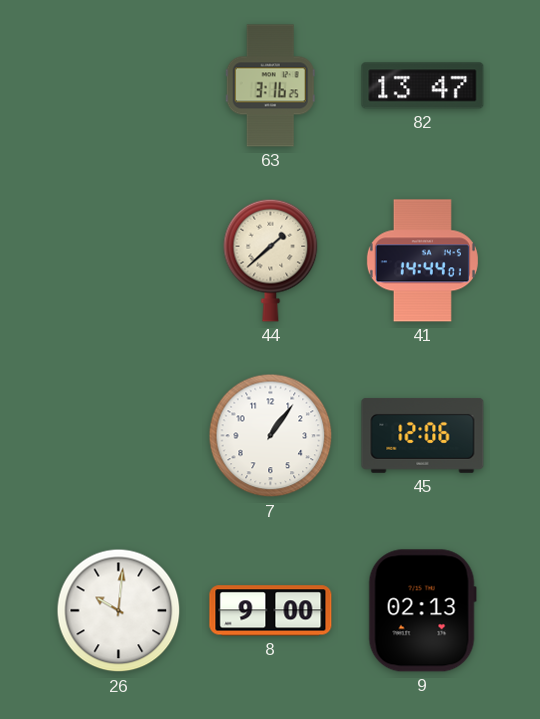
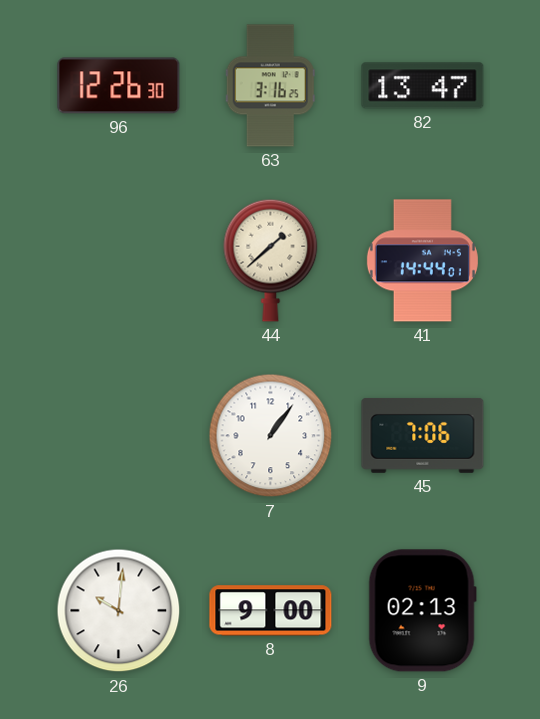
96: none -> 12:26 (119, 86)
45: 12:06 -> 7:06 (423, 435)
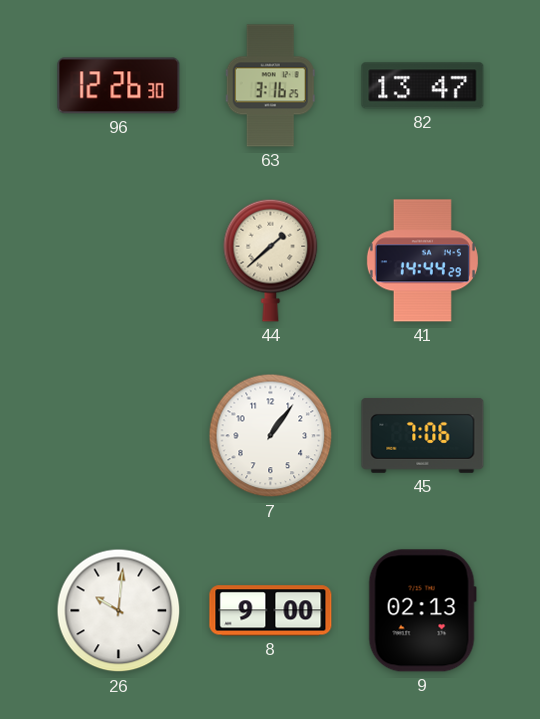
41: 14:44:01 -> 14:44:29 (422, 261)
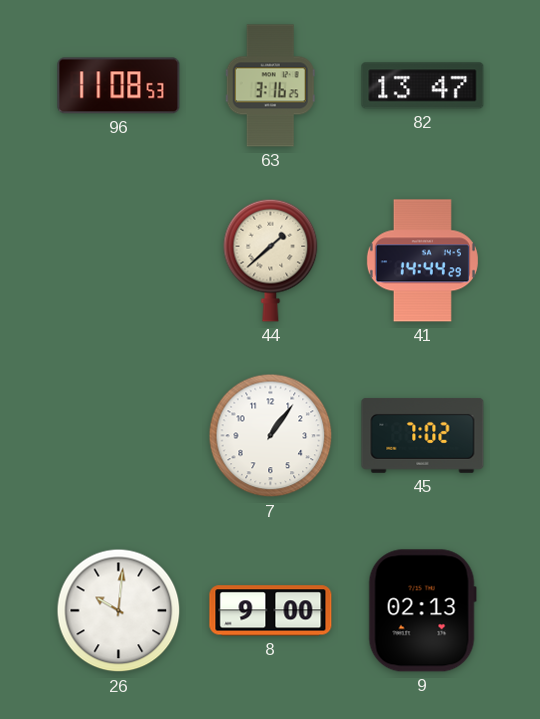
96: 12:26 -> 11:08 (119, 86)
45: 7:06 -> 7:02 (423, 435)
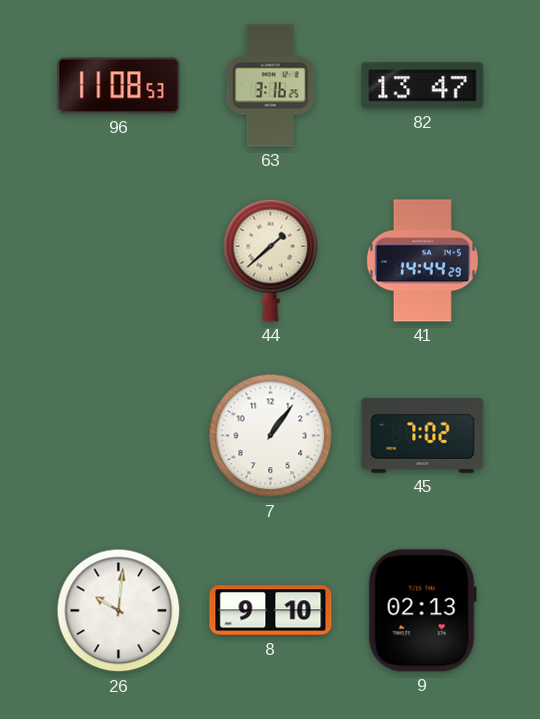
8: 9:00 -> 9:10 (271, 611)
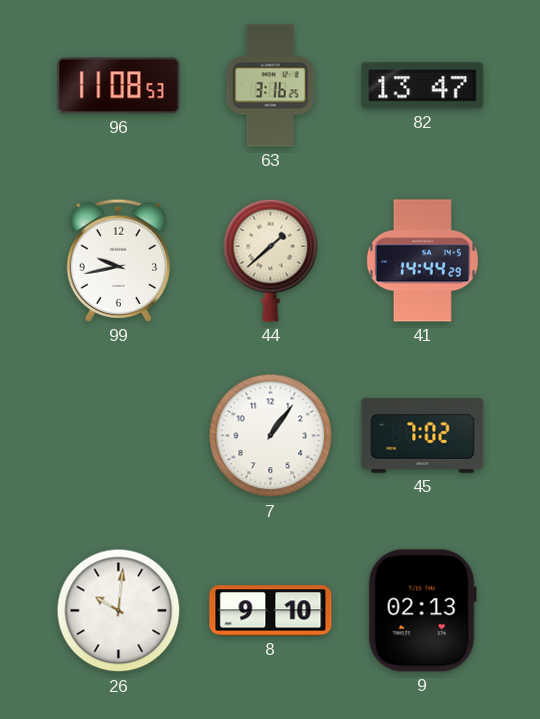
99: none -> 9:43 (118, 260)
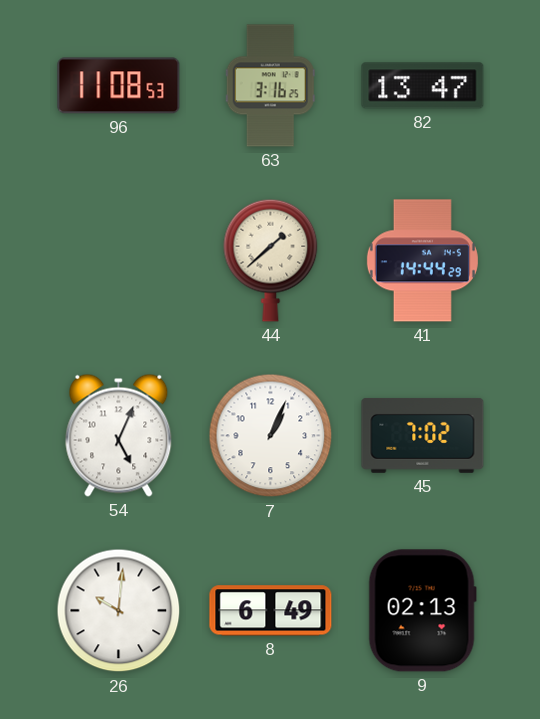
99: 9:43 -> none (118, 260)
54: none -> 5:04 (119, 435)
7: 1:06 -> 1:04 (271, 436)
8: 9:10 -> 6:49 (271, 611)
